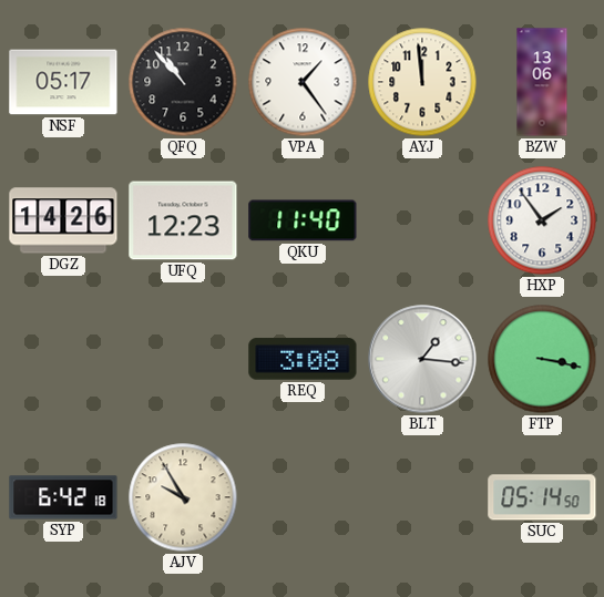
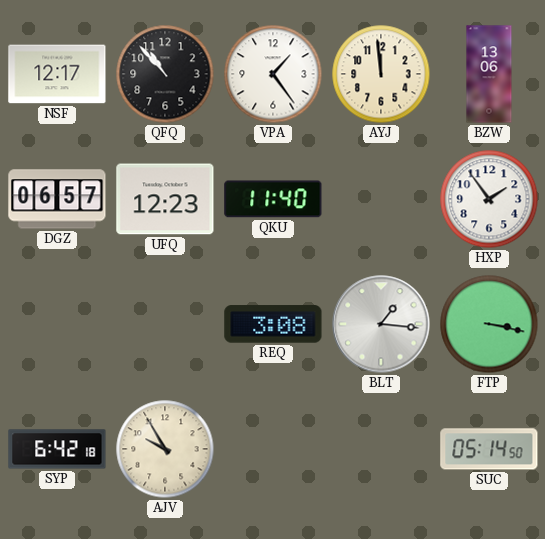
NSF: 05:17 -> 12:17 (57, 74)
DGZ: 14:26 -> 06:57 (57, 199)
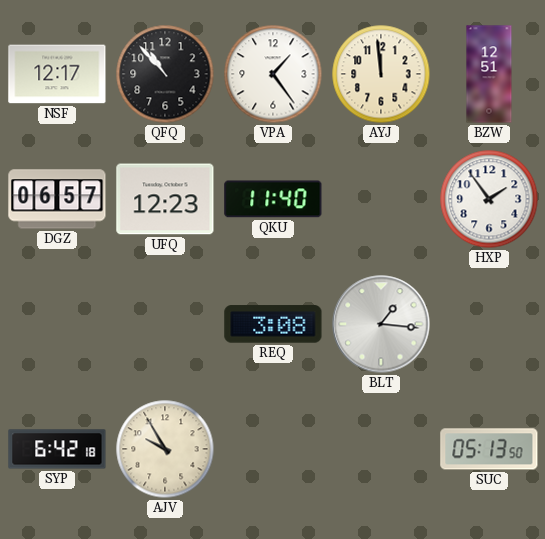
BZW: 13:06 -> 12:51 (489, 74)
FTP: 3:17 -> none (489, 324)
SUC: 05:14 -> 05:13 (489, 449)
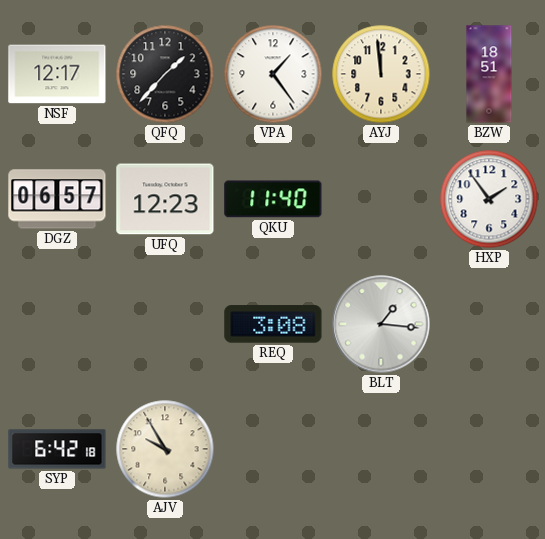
QFQ: 10:53 -> 1:37 (165, 74)
BZW: 12:51 -> 18:51 (489, 74)
SUC: 05:13 -> none (489, 449)
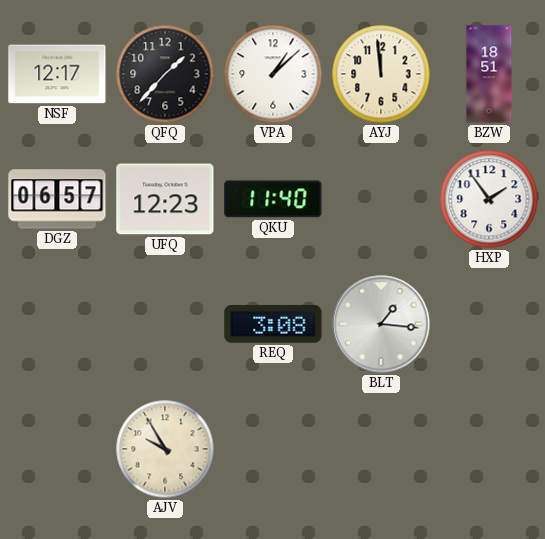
VPA: 1:24 -> 1:08 (273, 74)
SYP: 6:42 -> none (57, 449)
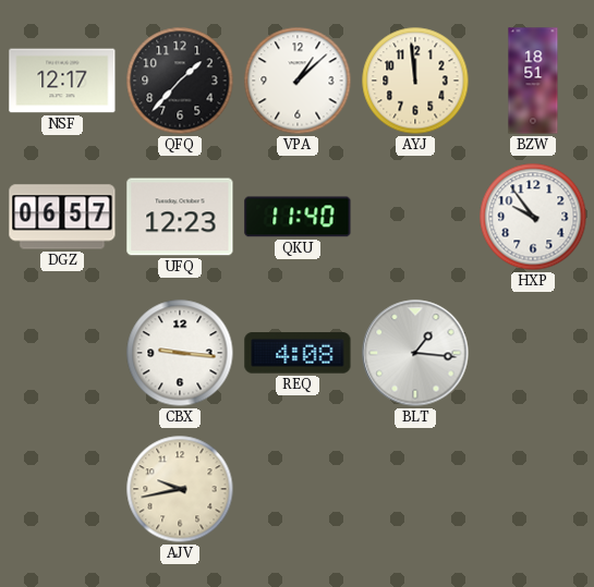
HXP: 1:54 -> 9:54 (533, 217)
CBX: none -> 9:16 (180, 353)
REQ: 3:08 -> 4:08 (298, 353)
AJV: 9:55 -> 9:43 (180, 489)
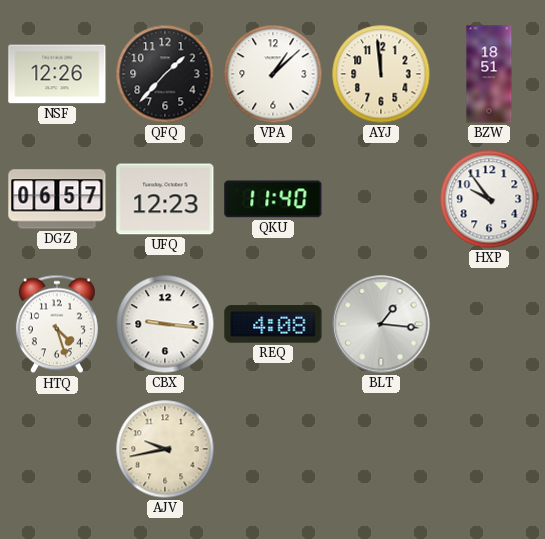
NSF: 12:17 -> 12:26 (57, 74)
HTQ: none -> 4:27 (57, 324)
